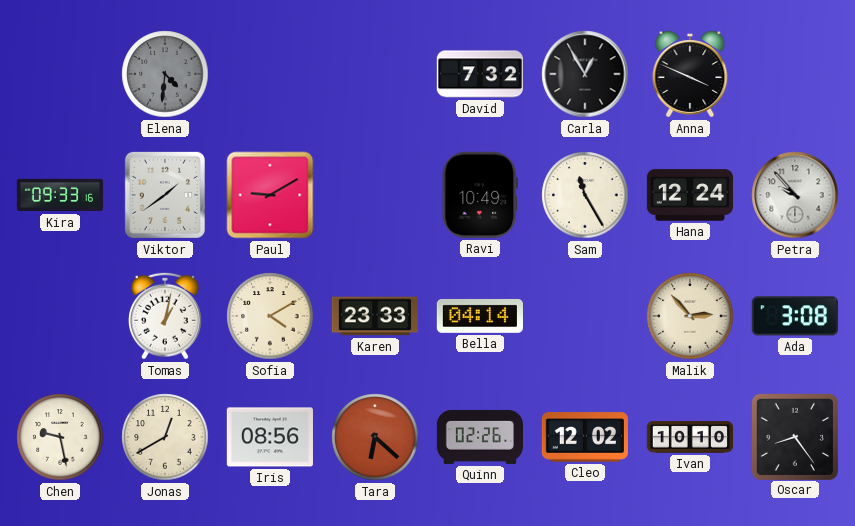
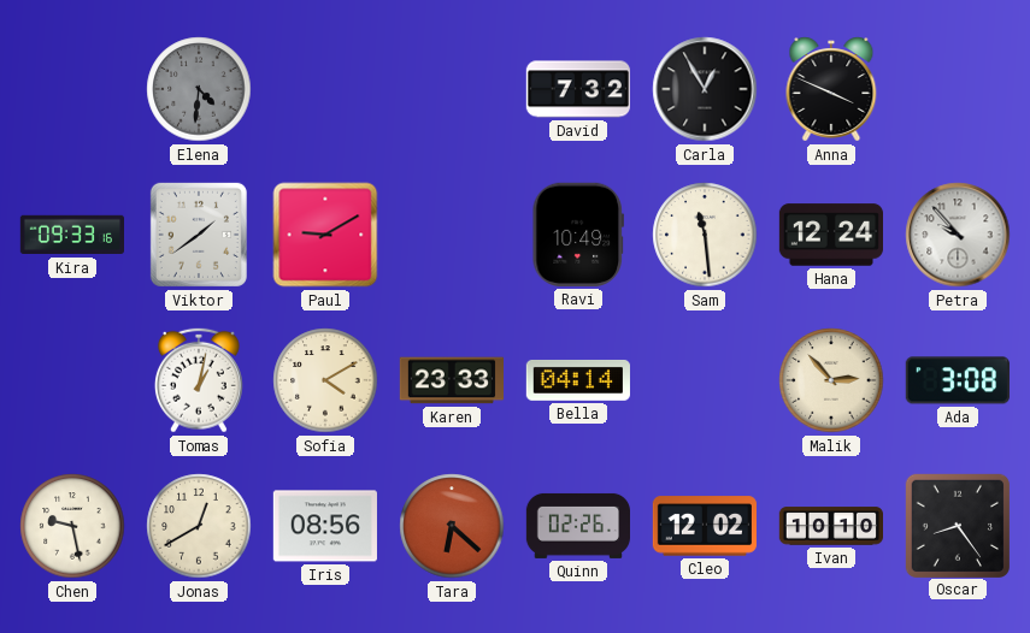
Sam: 11:25 -> 11:29 (705, 235)
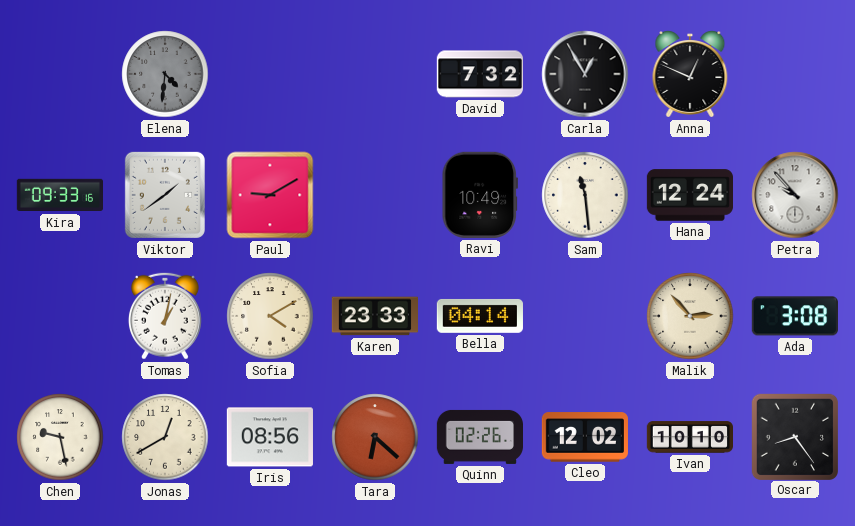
Anna: 3:49 -> 12:49 (690, 74)
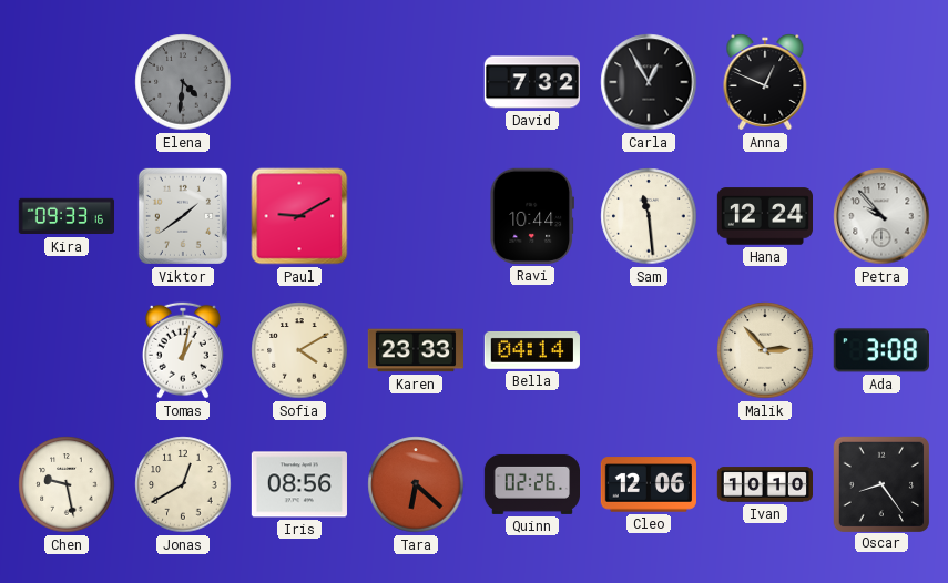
Ravi: 10:49 -> 10:44 (531, 216)
Cleo: 12:02 -> 12:06 (649, 484)
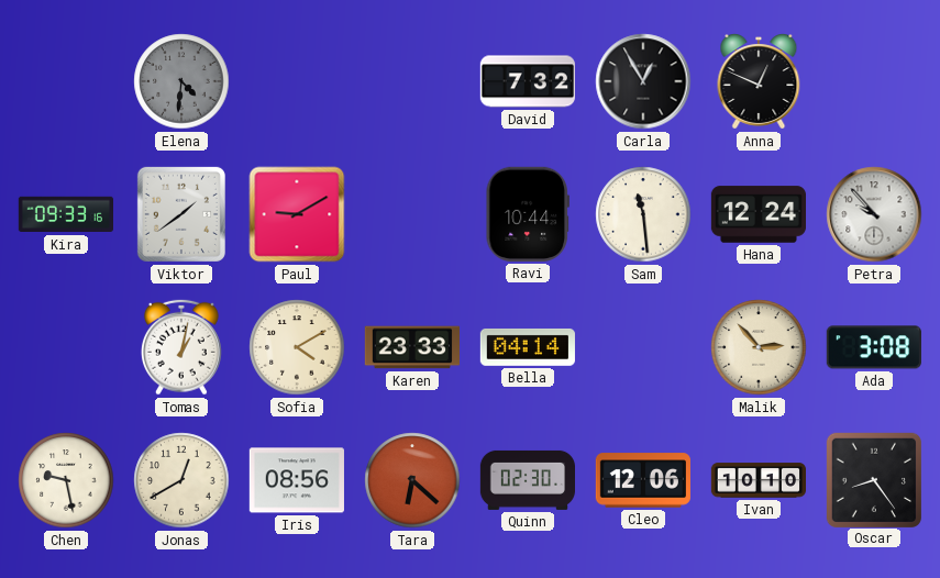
Quinn: 02:26 -> 02:30 (527, 480)
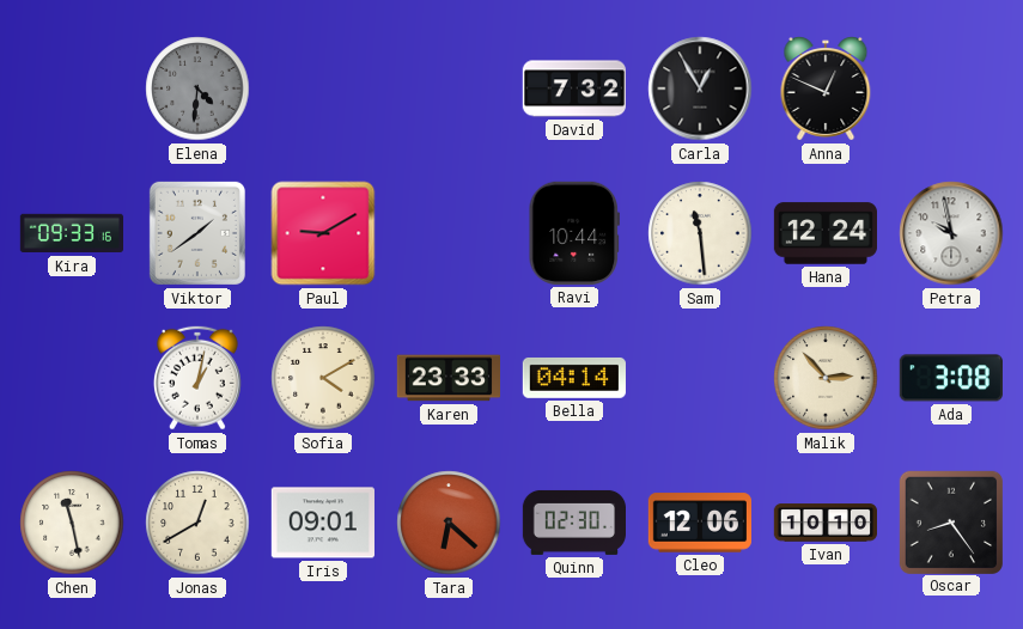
Petra: 9:53 -> 9:58 (951, 233)
Chen: 9:28 -> 11:28 (72, 523)
Iris: 08:56 -> 09:01 (323, 523)
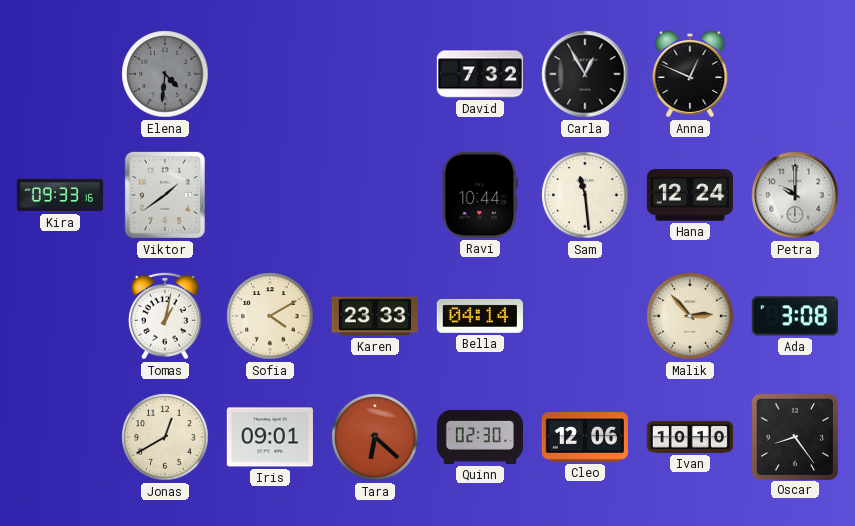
Paul: 9:10 -> none (323, 233)
Petra: 9:58 -> 10:00 (795, 195)
Chen: 11:28 -> none (72, 523)
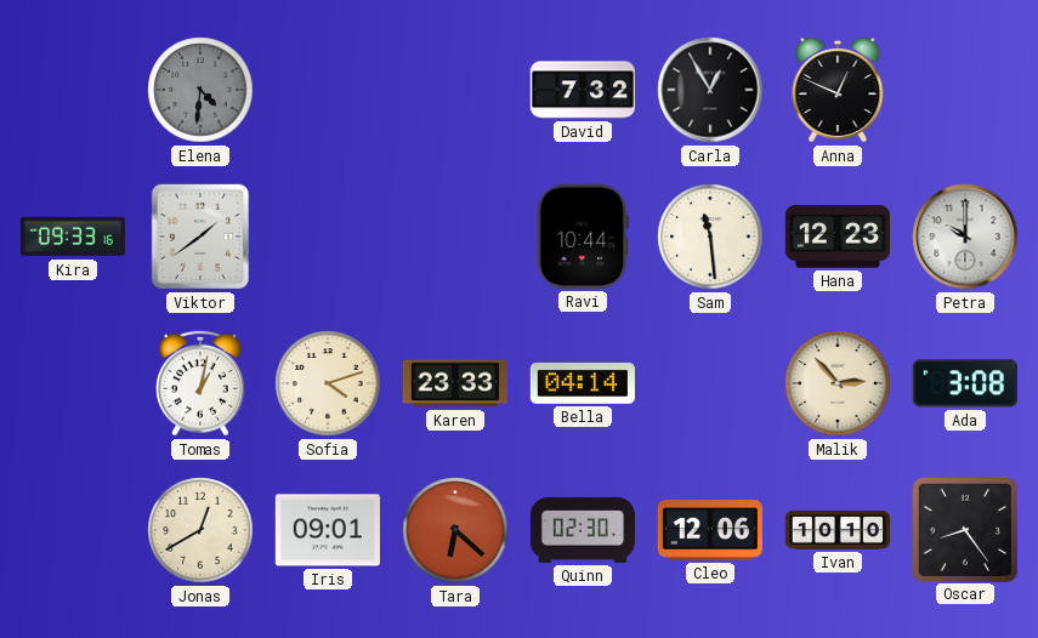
Hana: 12:24 -> 12:23 (836, 237)
Sofia: 4:10 -> 4:12 (328, 383)
